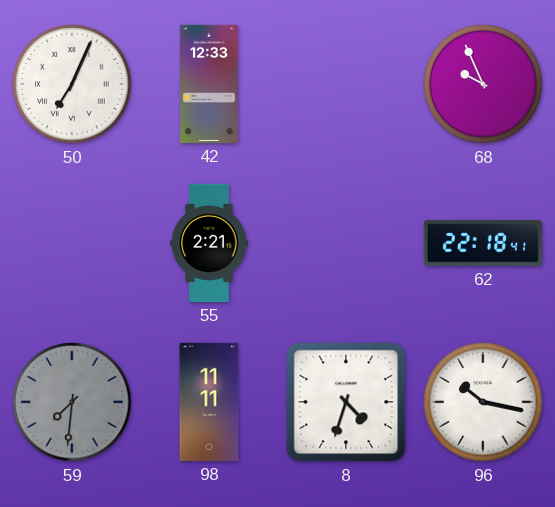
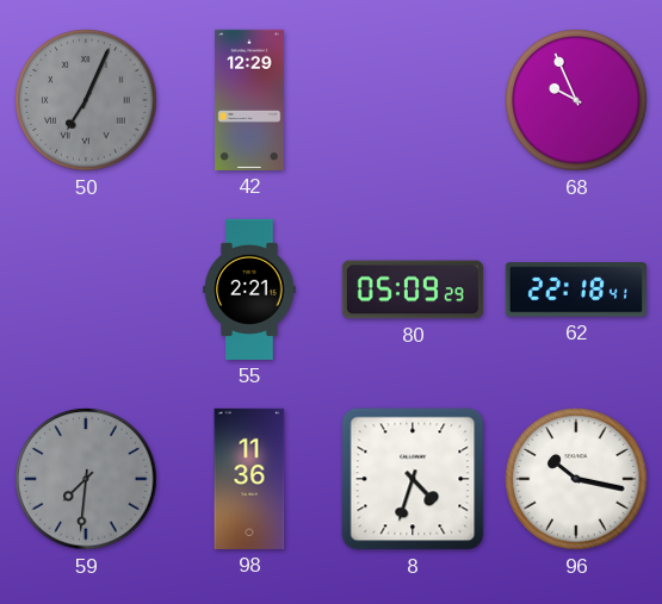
50 dial: white -> grey (86, 100)
42: 12:33 -> 12:29 (249, 100)
80: none -> 05:09 (413, 289)
98: 11:11 -> 11:36 (249, 479)
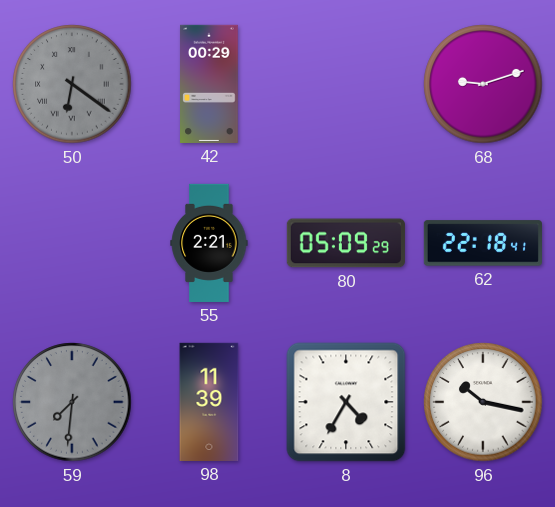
50: 7:04 -> 6:21 (72, 84)
42: 12:29 -> 00:29 (209, 84)
68: 9:56 -> 9:12 (483, 84)
98: 11:36 -> 11:39 (209, 402)
8: 4:33 -> 4:35 (346, 402)
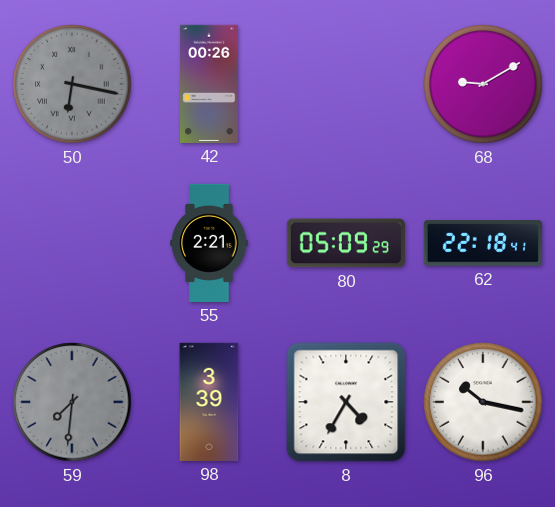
50: 6:21 -> 6:17 (72, 84)
42: 00:29 -> 00:26 (209, 84)
68: 9:12 -> 9:10 (483, 84)
98: 11:39 -> 3:39 (209, 402)
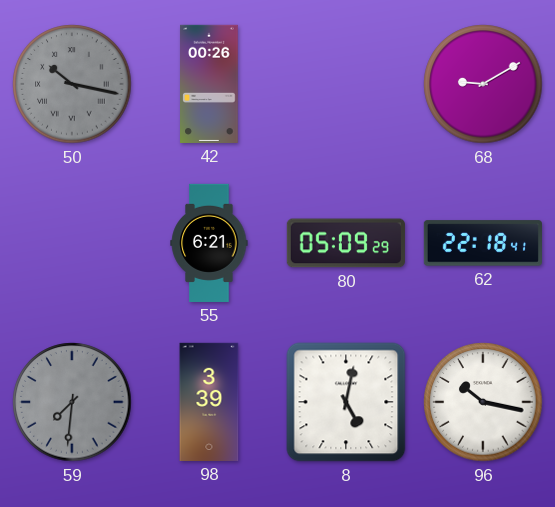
50: 6:17 -> 10:17 (72, 84)
55: 2:21 -> 6:21 (209, 243)
8: 4:35 -> 5:02 (346, 402)
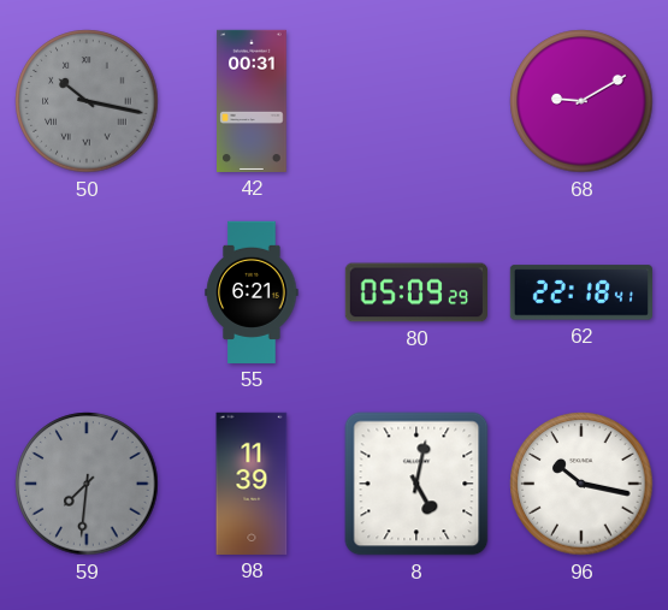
42: 00:26 -> 00:31 (252, 101)
98: 3:39 -> 11:39 (252, 484)
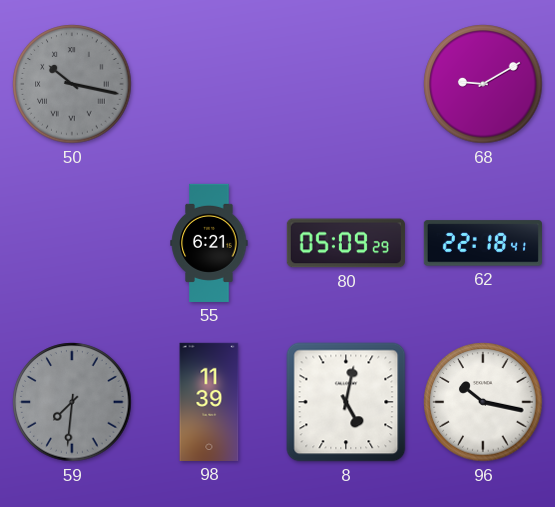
42: 00:31 -> none (252, 101)
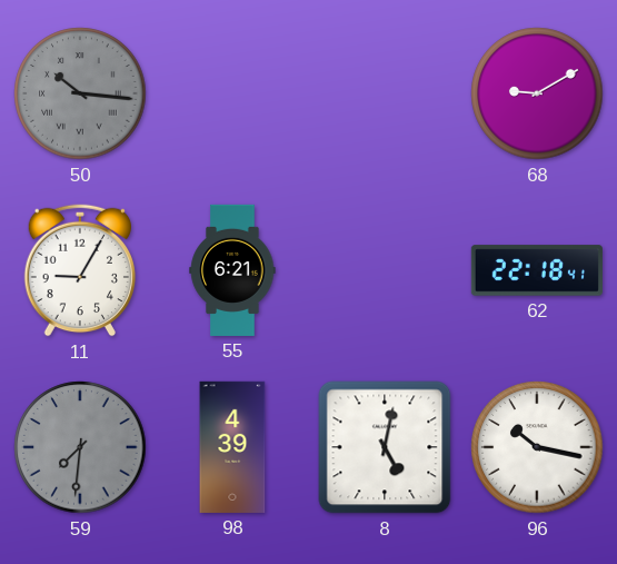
50: 10:17 -> 10:16 (80, 93)
11: none -> 9:05 (80, 270)
80: 05:09 -> none (346, 243)
98: 11:39 -> 4:39 (232, 447)
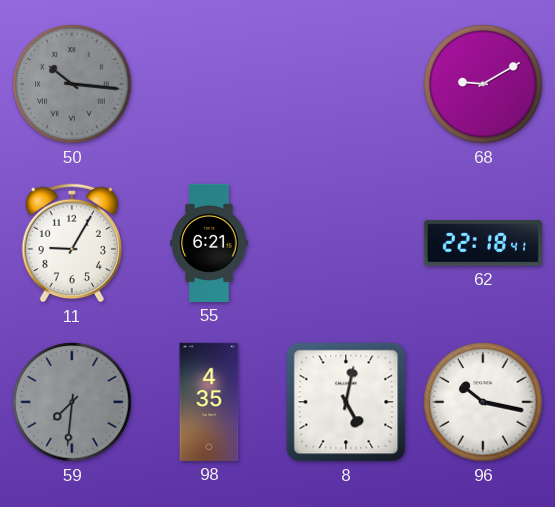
98: 4:39 -> 4:35 (209, 402)
